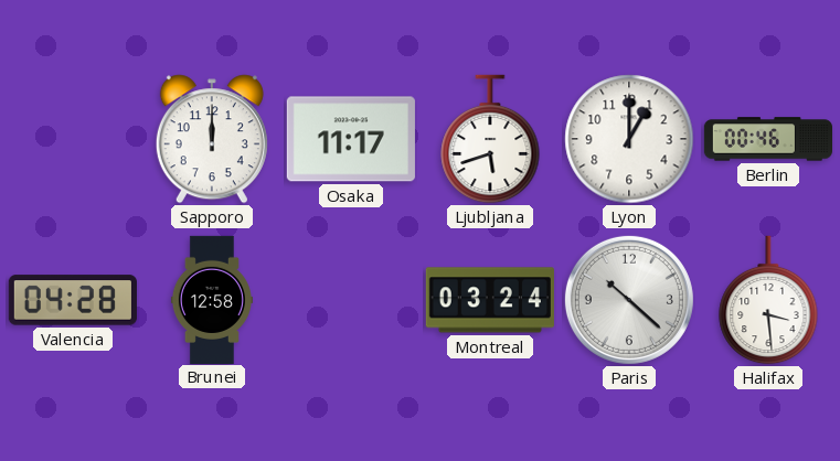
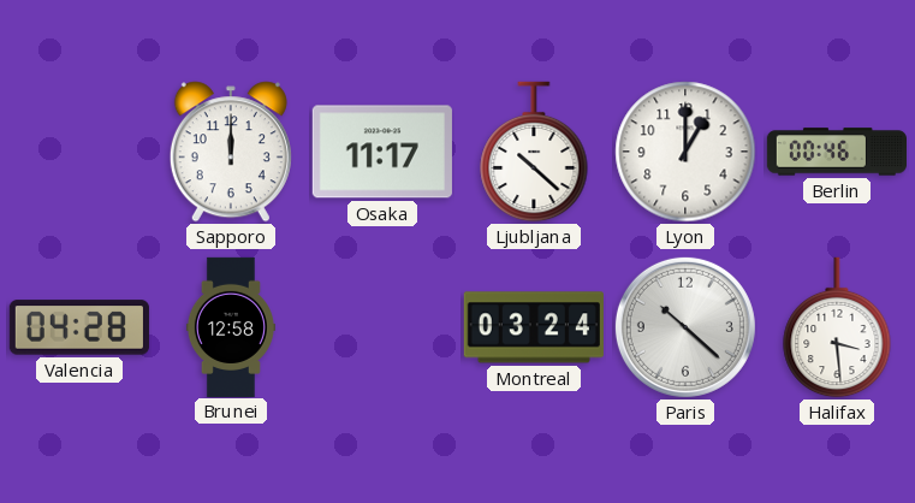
Ljubljana: 5:42 -> 10:22 (534, 152)
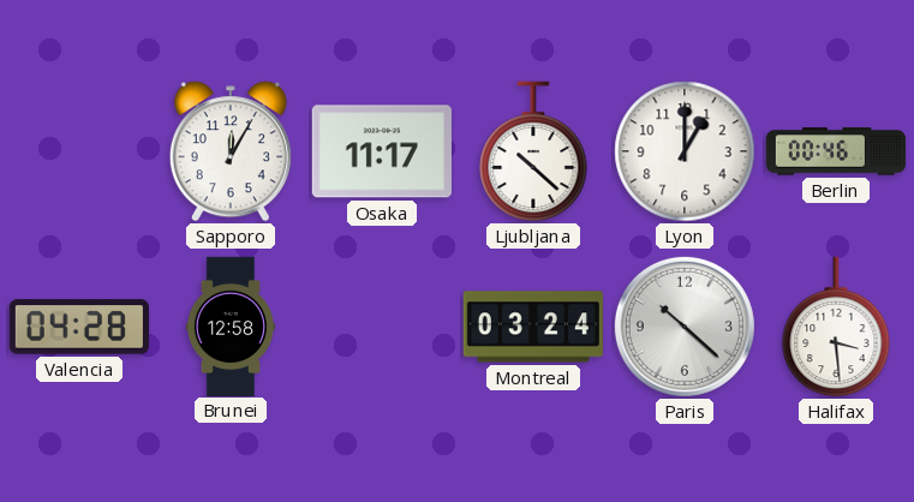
Sapporo: 12:00 -> 12:05 (231, 151)
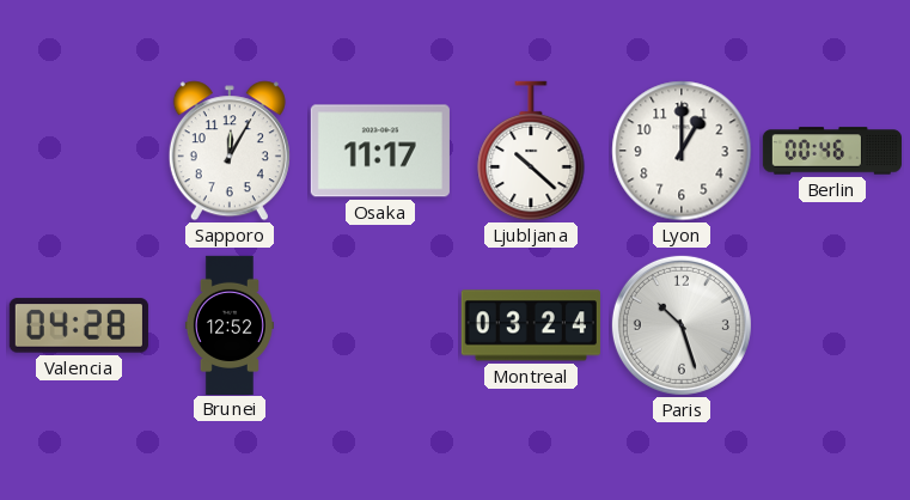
Brunei: 12:58 -> 12:52 (230, 324)
Paris: 10:22 -> 10:27 (682, 325)
Halifax: 3:29 -> none (836, 327)
